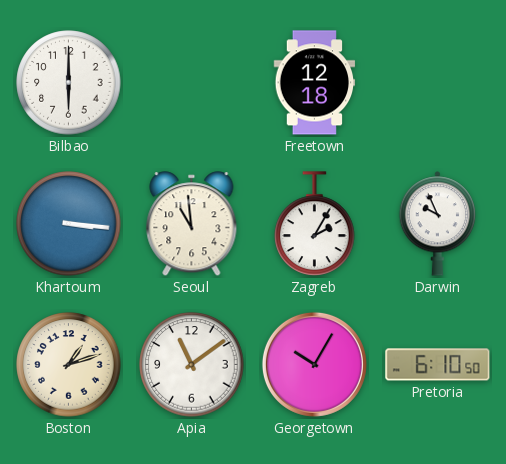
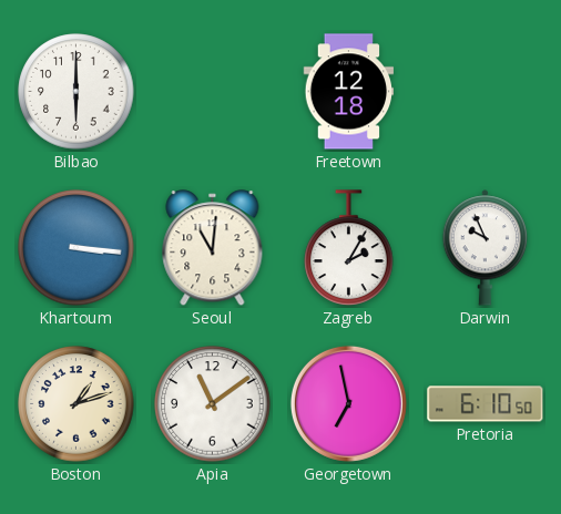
Seoul: 10:59 -> 11:01 (213, 248)
Georgetown: 10:05 -> 6:58 (348, 403)
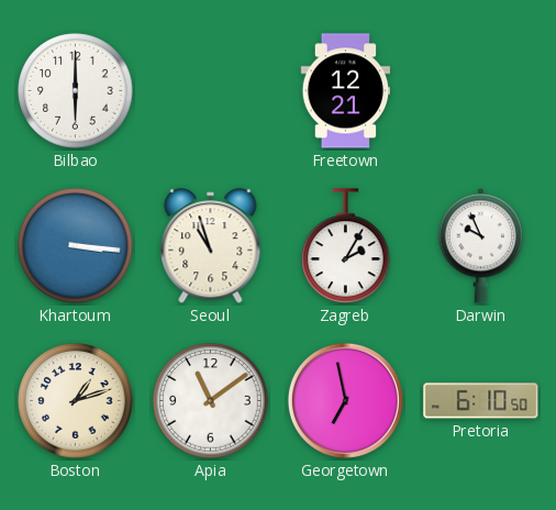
Freetown: 12:18 -> 12:21 (346, 91)
Seoul: 11:01 -> 10:57 (211, 246)
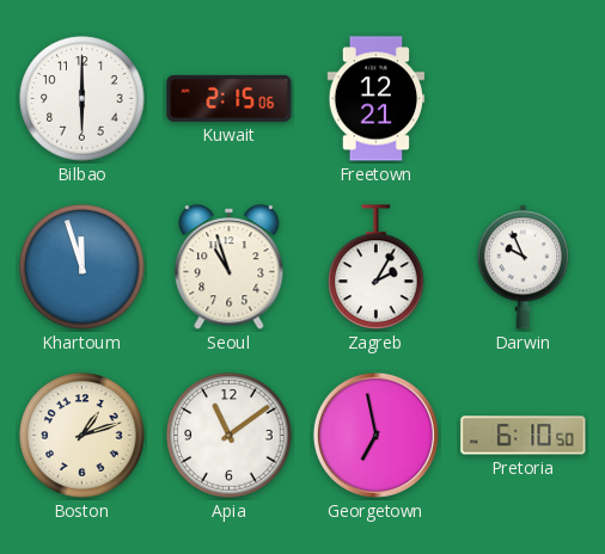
Kuwait: none -> 2:15 (230, 98)
Khartoum: 3:16 -> 11:57 (82, 267)
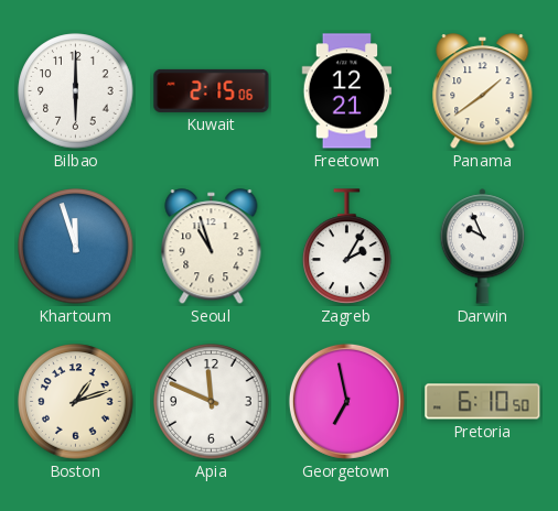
Panama: none -> 1:39 (483, 91)
Apia: 11:09 -> 11:49 (212, 402)
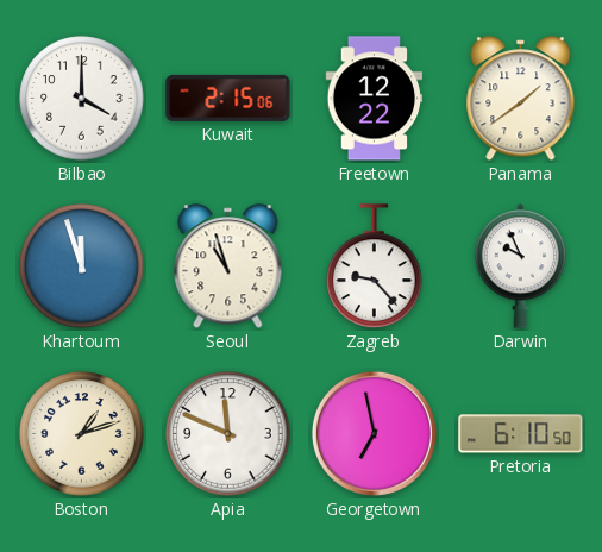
Bilbao: 6:00 -> 4:00 (82, 99)
Freetown: 12:21 -> 12:22 (375, 99)
Zagreb: 2:05 -> 9:23 (375, 266)
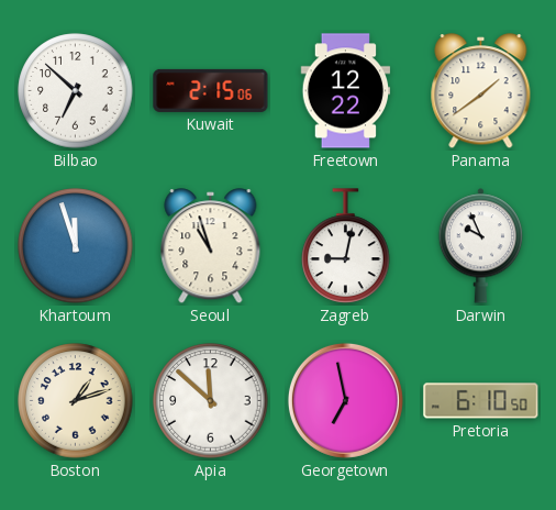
Bilbao: 4:00 -> 6:52 (76, 91)
Zagreb: 9:23 -> 9:02 (346, 246)
Apia: 11:49 -> 11:52 (211, 401)
